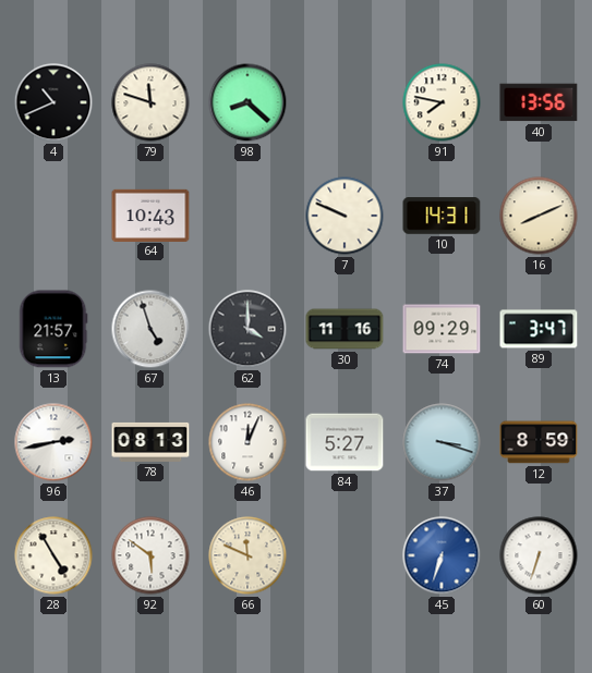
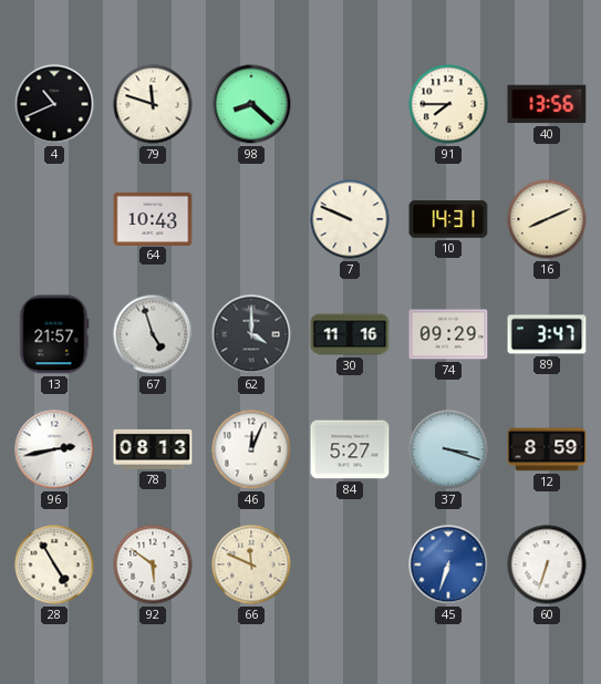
91: 7:47 -> 7:45 (448, 104)
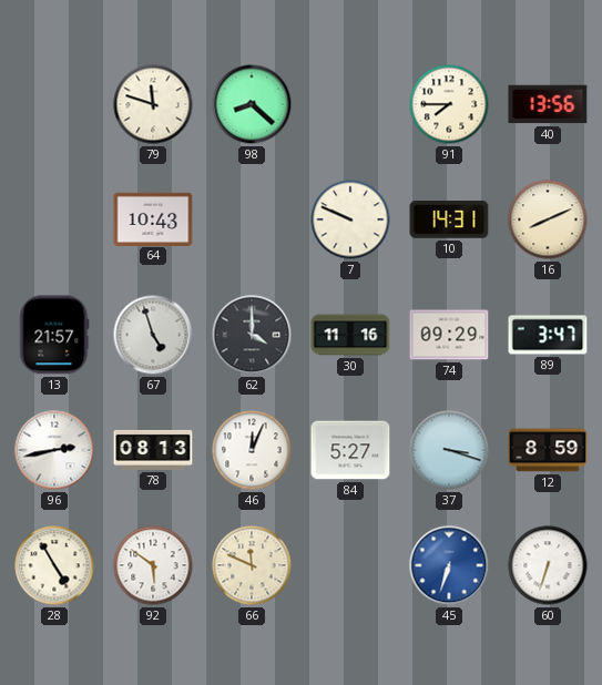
4: 10:41 -> none (54, 104)
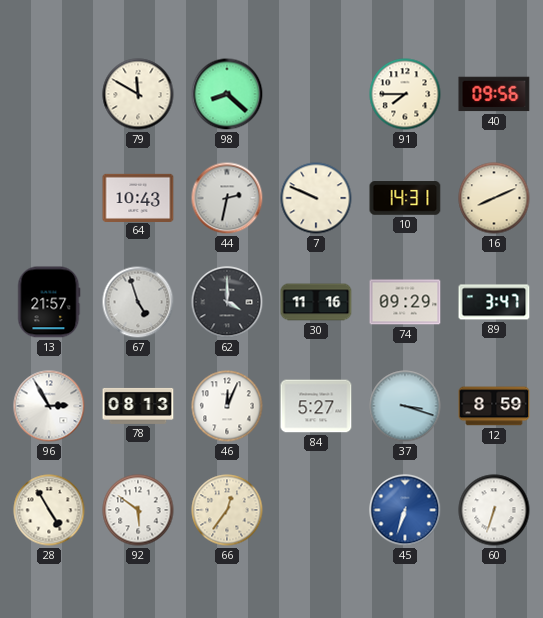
79: 11:48 -> 11:50 (138, 94)
40: 13:56 -> 09:56 (494, 94)
44: none -> 2:32 (227, 198)
96: 2:43 -> 2:55 (49, 406)
66: 11:49 -> 12:36 (227, 510)
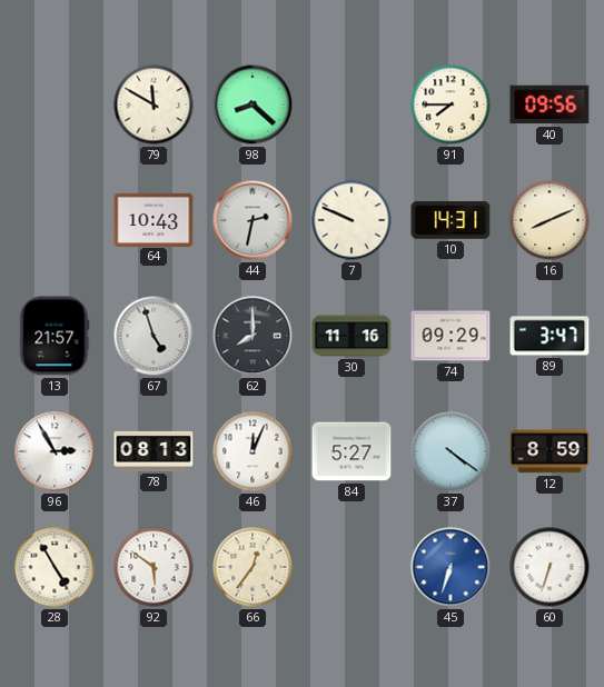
62: 4:00 -> 8:00 (253, 336)
37: 3:18 -> 4:21 (450, 451)
